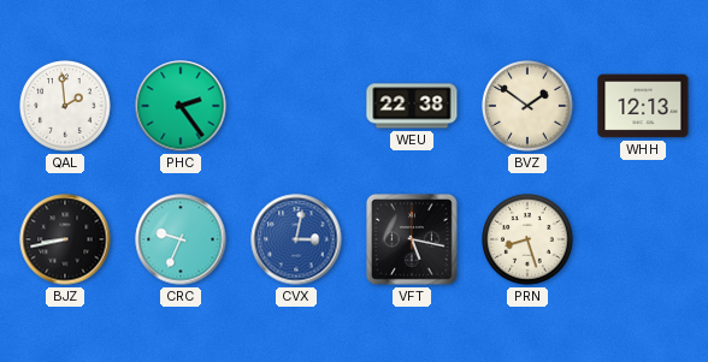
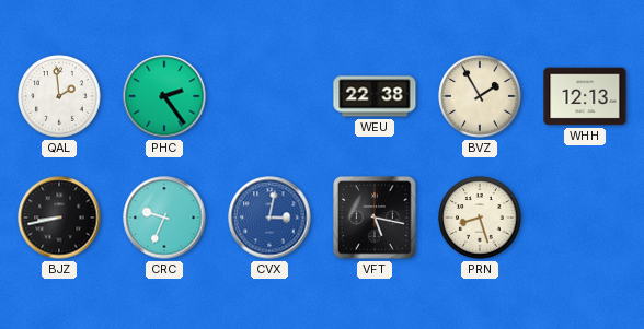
BVZ: 1:51 -> 1:55 (480, 96)
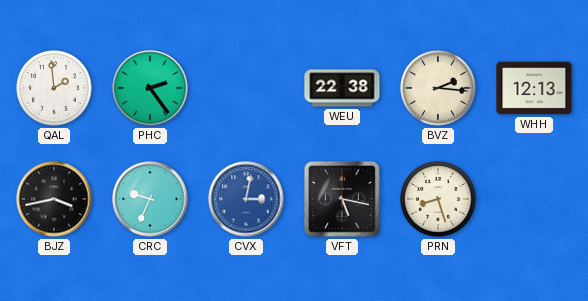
BVZ: 1:55 -> 2:16 (438, 88)
BJZ: 8:43 -> 3:43 (54, 199)
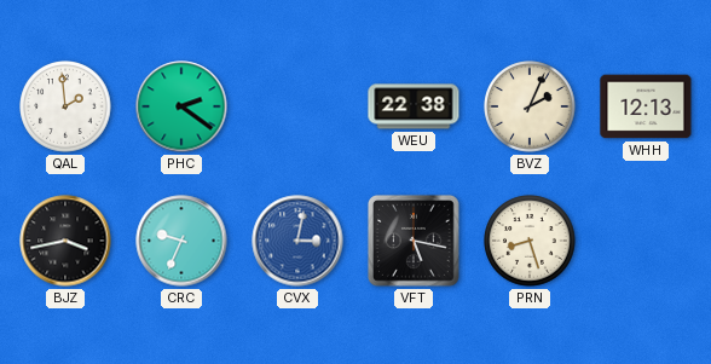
PHC: 2:24 -> 2:21 (181, 106)
BVZ: 2:16 -> 2:04 (530, 106)
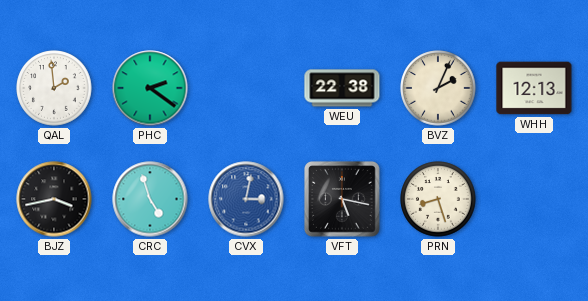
CRC: 9:34 -> 4:57 (150, 199)
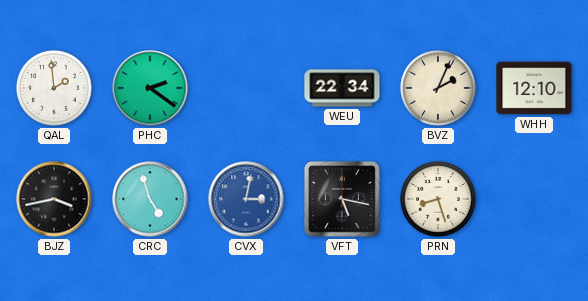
WEU: 22:38 -> 22:34 (342, 88)
WHH: 12:13 -> 12:10 (534, 88)
